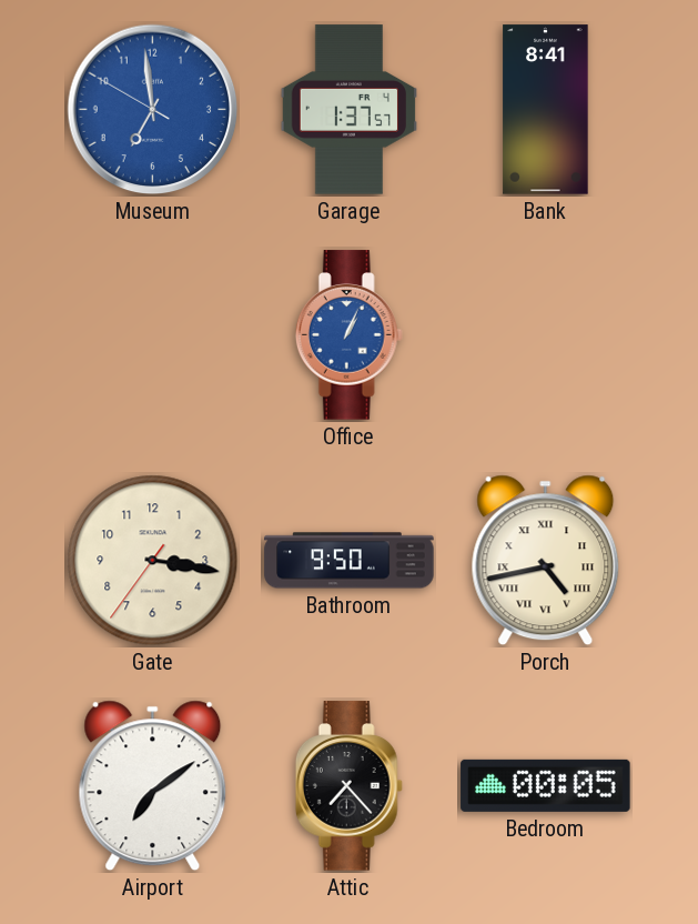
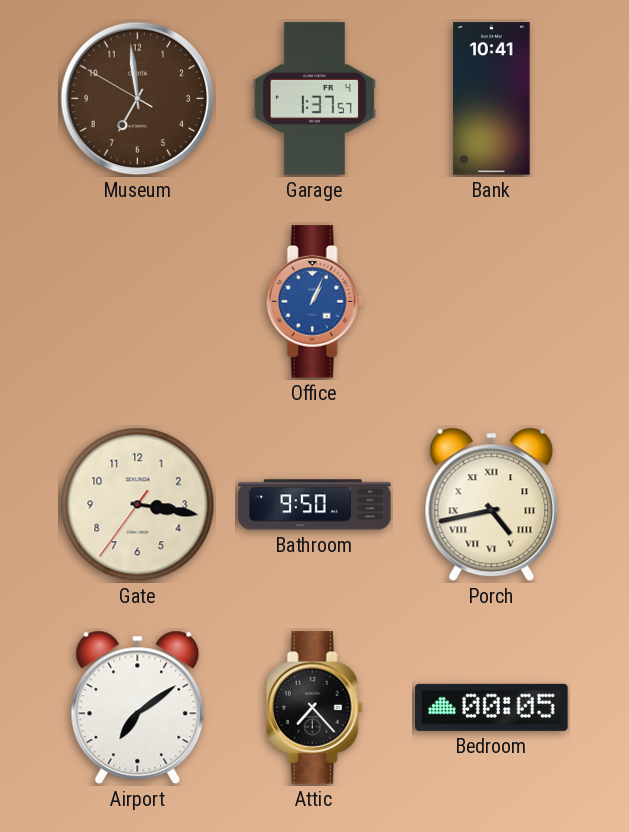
Museum dial: blue -> brown (138, 99)
Bank: 8:41 -> 10:41 (492, 99)
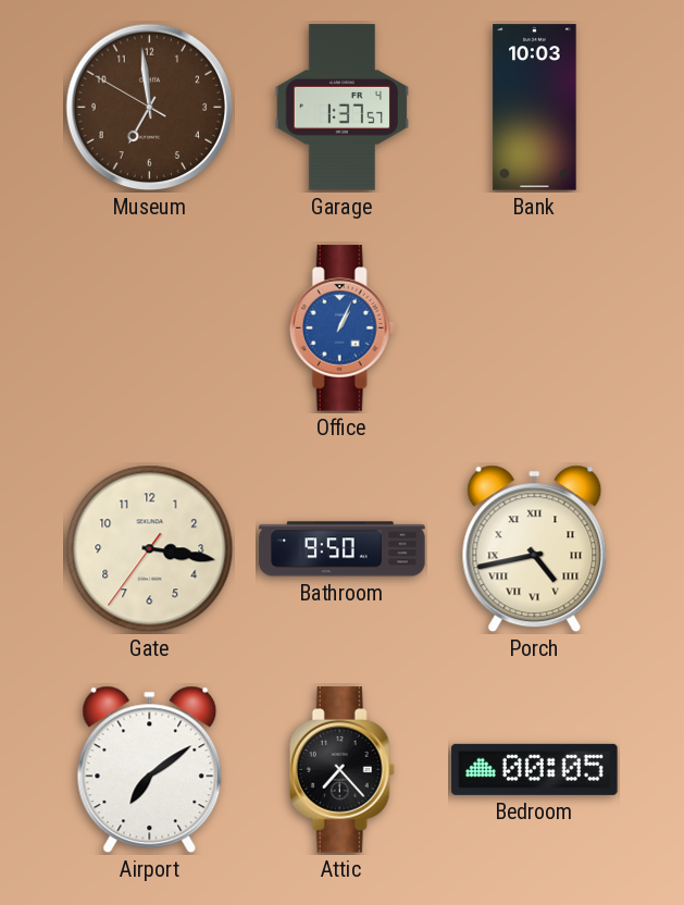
Bank: 10:41 -> 10:03 (535, 108)
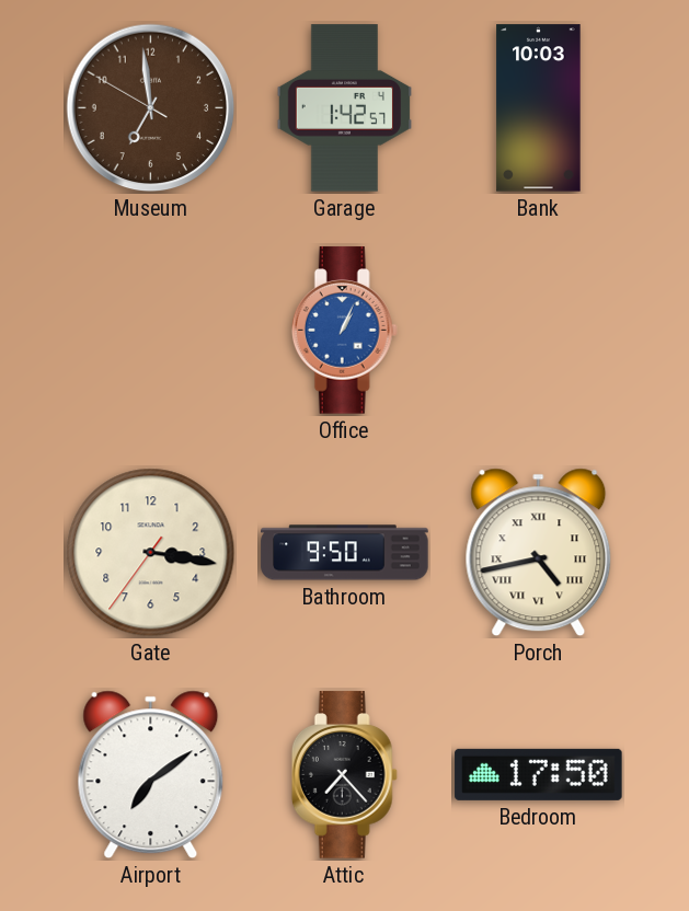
Garage: 1:37 -> 1:42 (344, 108)
Bedroom: 00:05 -> 17:50 (539, 774)
